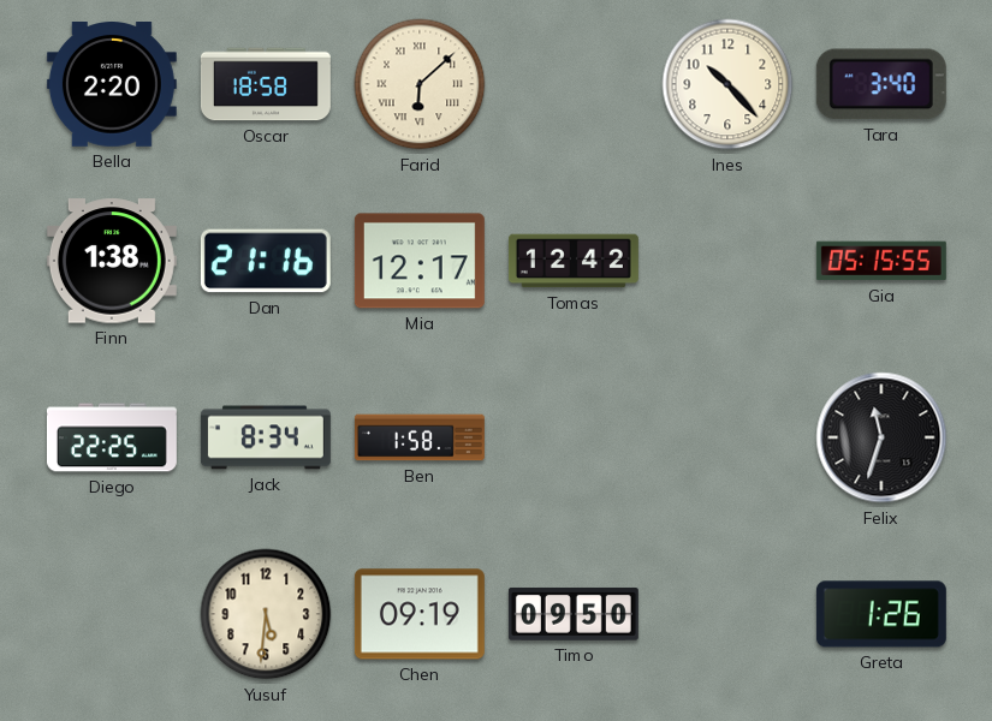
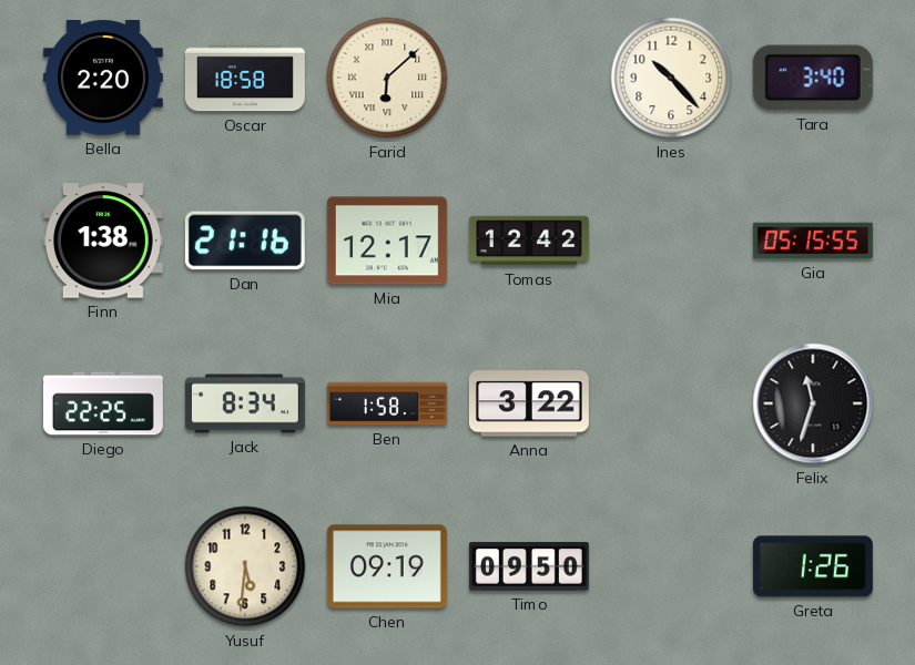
Anna: none -> 3:22 (529, 403)
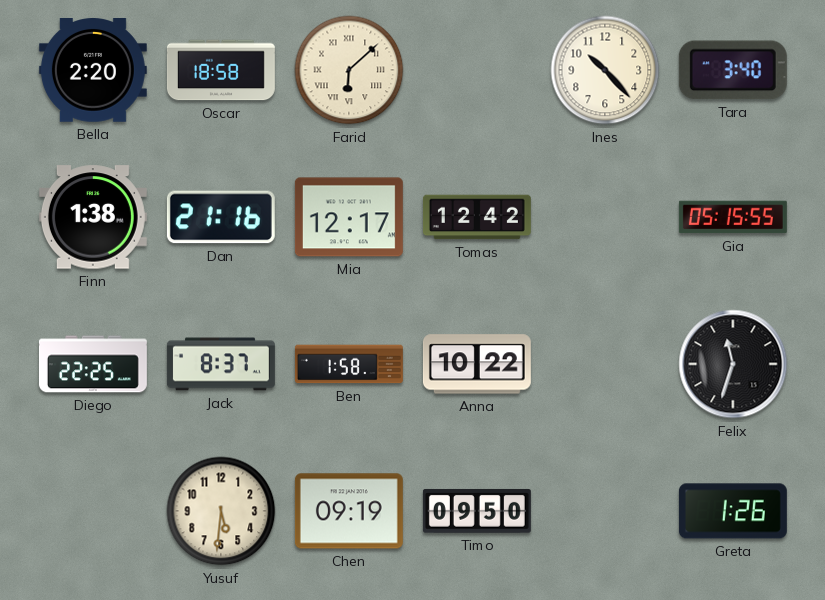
Jack: 8:34 -> 8:37 (221, 364)
Anna: 3:22 -> 10:22 (477, 364)
